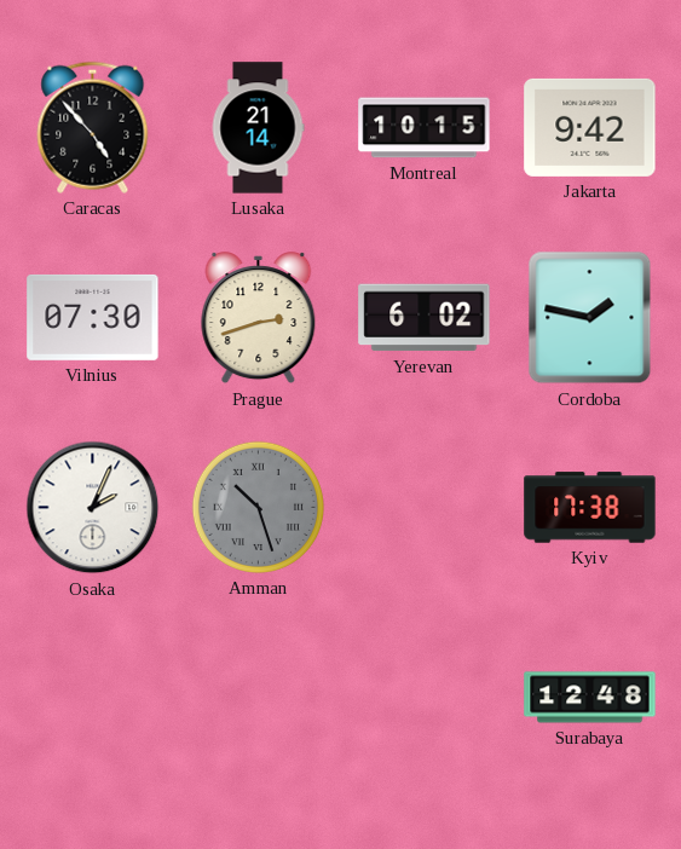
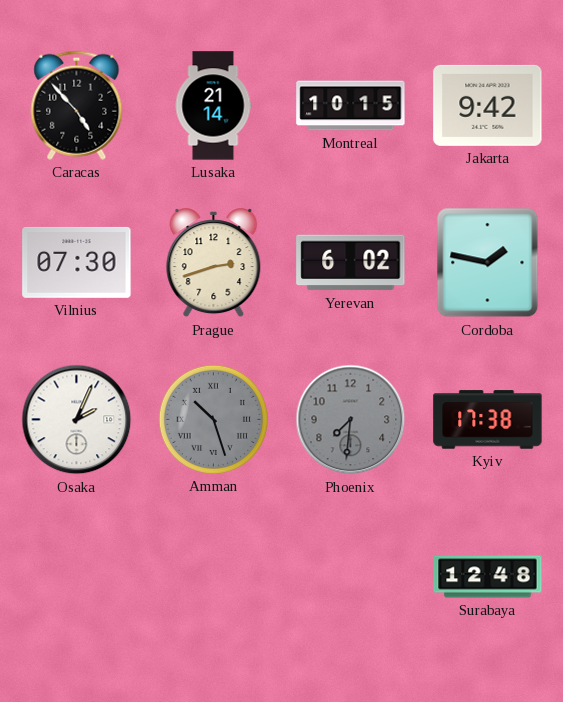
Phoenix: none -> 7:31 (351, 420)
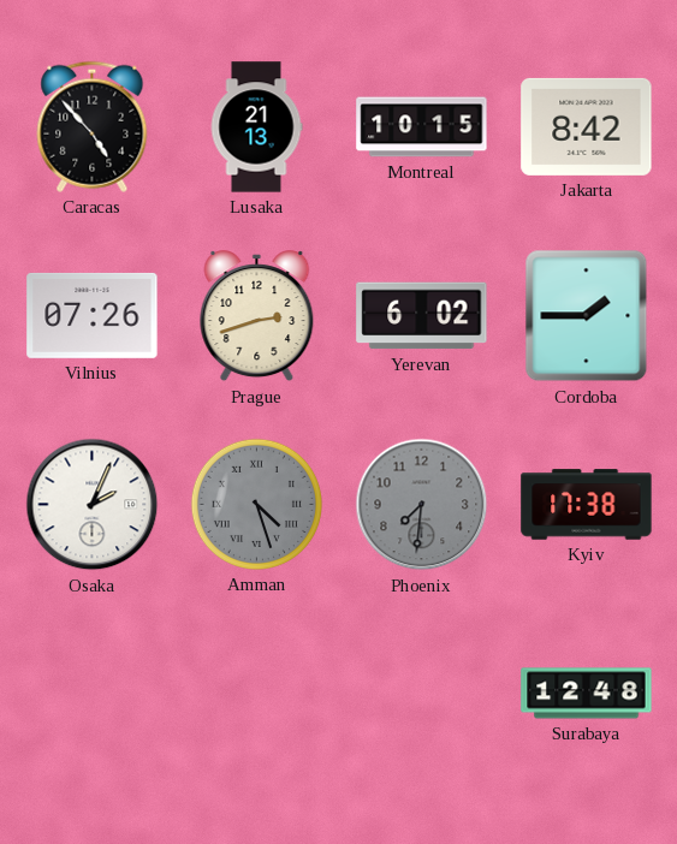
Lusaka: 21:14 -> 21:13 (256, 127)
Jakarta: 9:42 -> 8:42 (587, 126)
Vilnius: 07:30 -> 07:26 (93, 315)
Cordoba: 1:47 -> 1:45 (587, 316)
Amman: 10:27 -> 4:27 (256, 504)
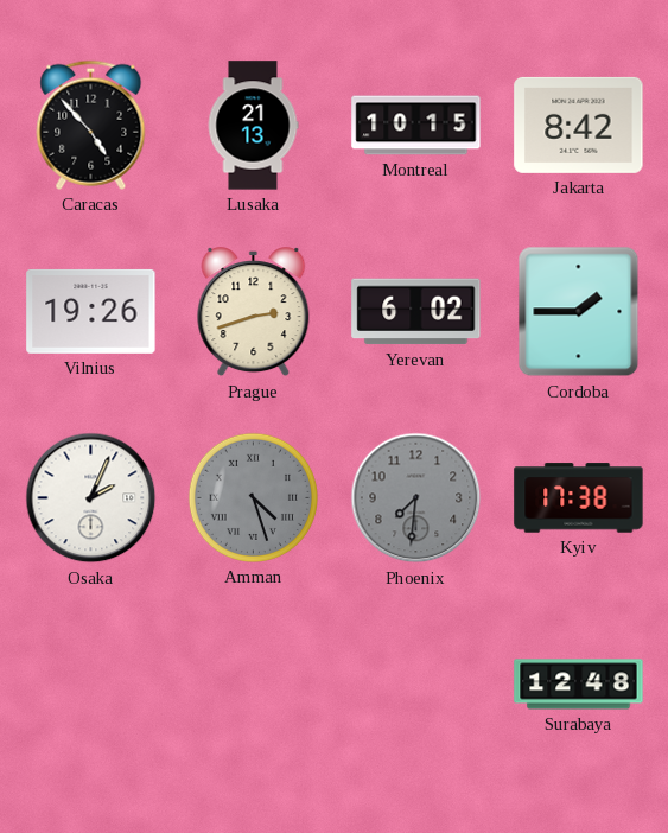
Vilnius: 07:26 -> 19:26 (91, 311)
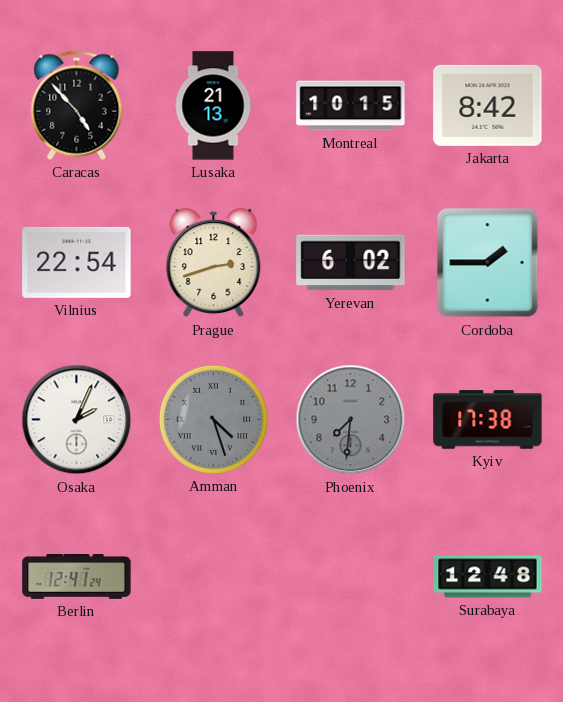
Vilnius: 19:26 -> 22:54 (77, 262)
Berlin: none -> 12:41 (77, 577)
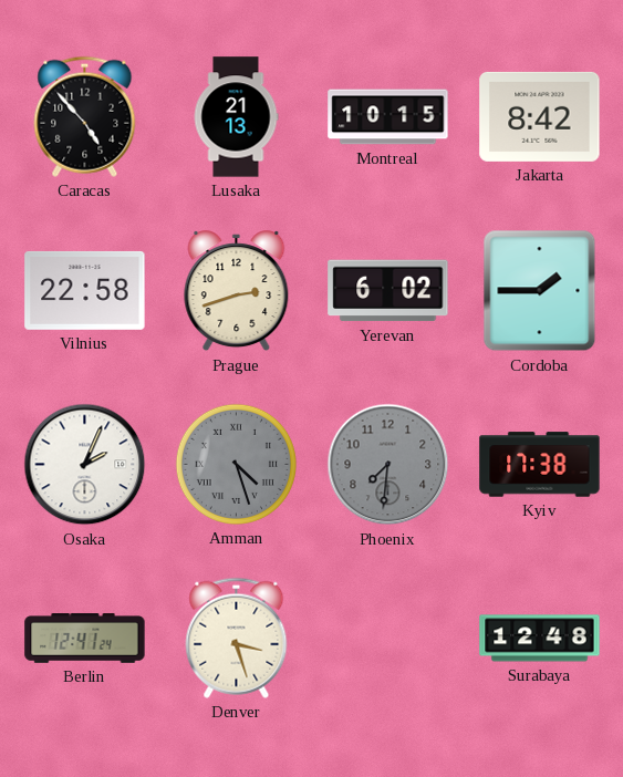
Vilnius: 22:54 -> 22:58 (85, 290)
Denver: none -> 3:27 (237, 638)
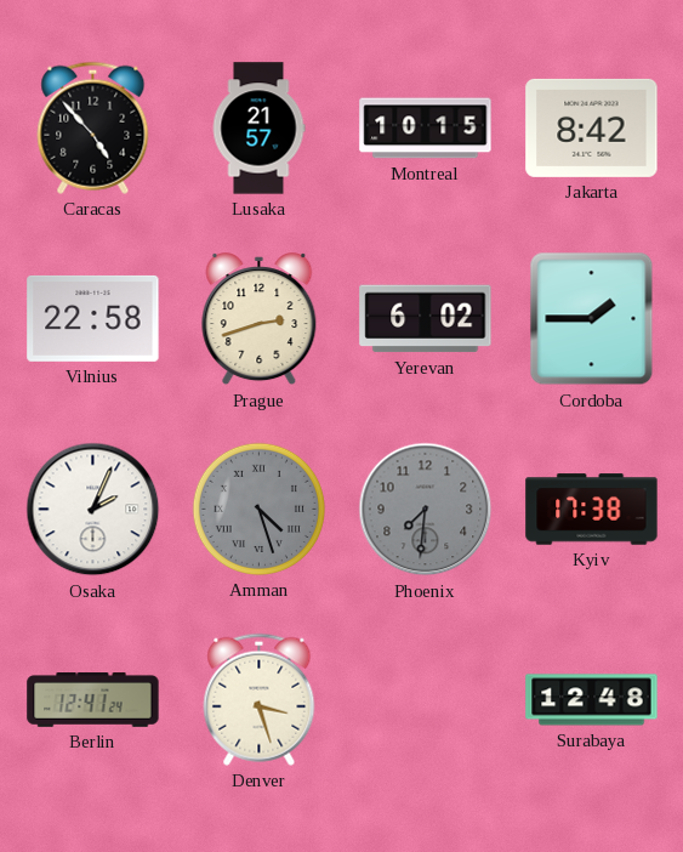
Lusaka: 21:13 -> 21:57 (258, 129)
